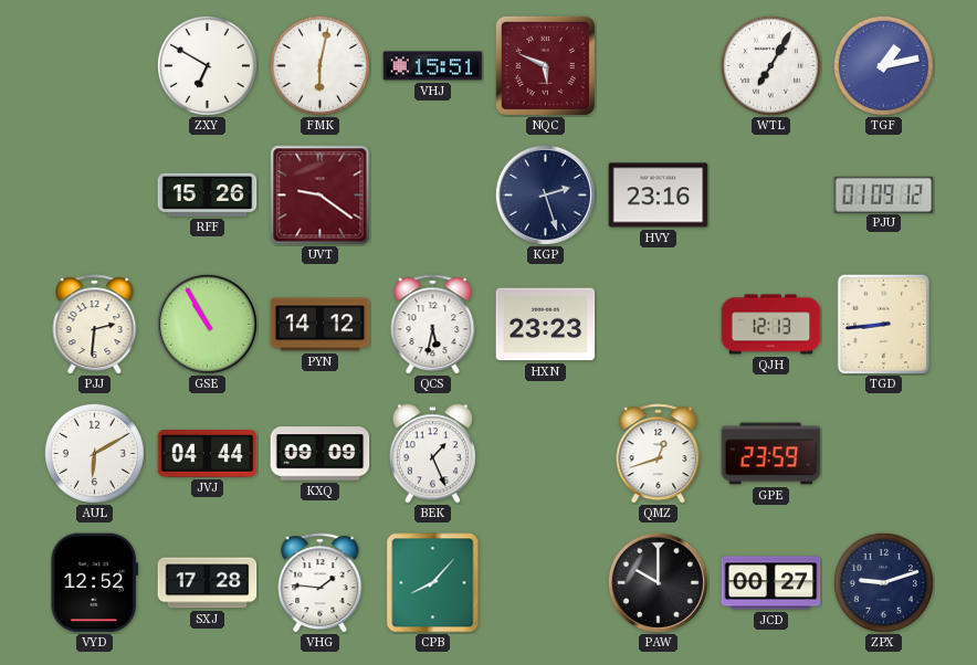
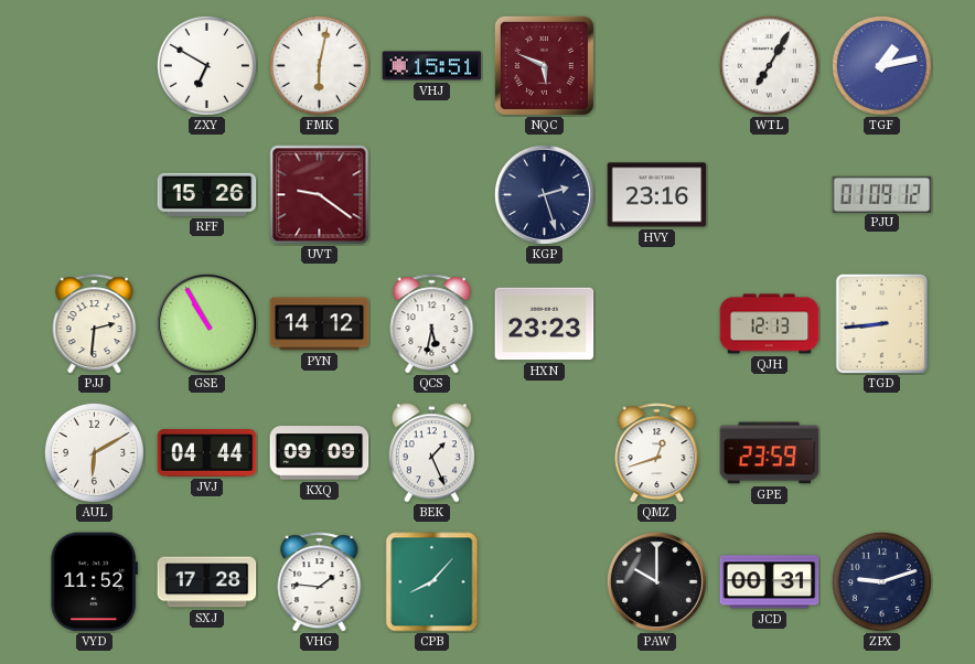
VYD: 12:52 -> 11:52 (94, 582)
JCD: 00:27 -> 00:31 (770, 582)
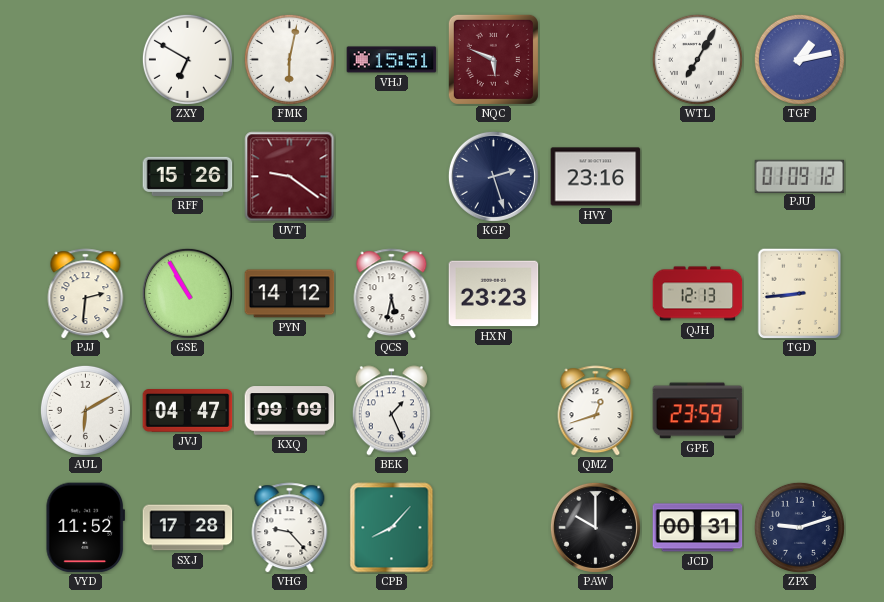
JVJ: 04:44 -> 04:47 (188, 411)
VHG: 1:46 -> 9:23 (290, 528)
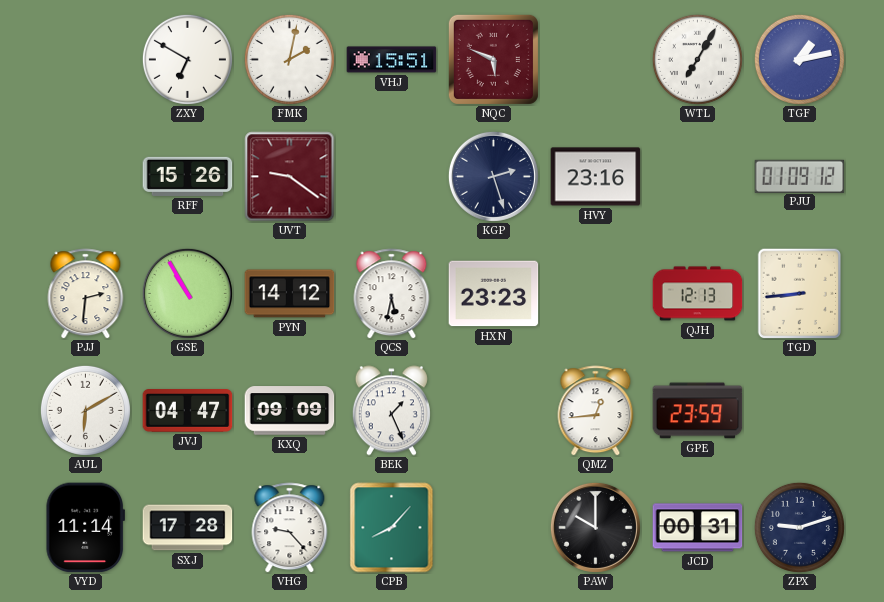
FMK: 6:02 -> 2:02 (289, 59)
QMZ: 12:42 -> 12:44 (596, 411)
VYD: 11:52 -> 11:14 (85, 528)
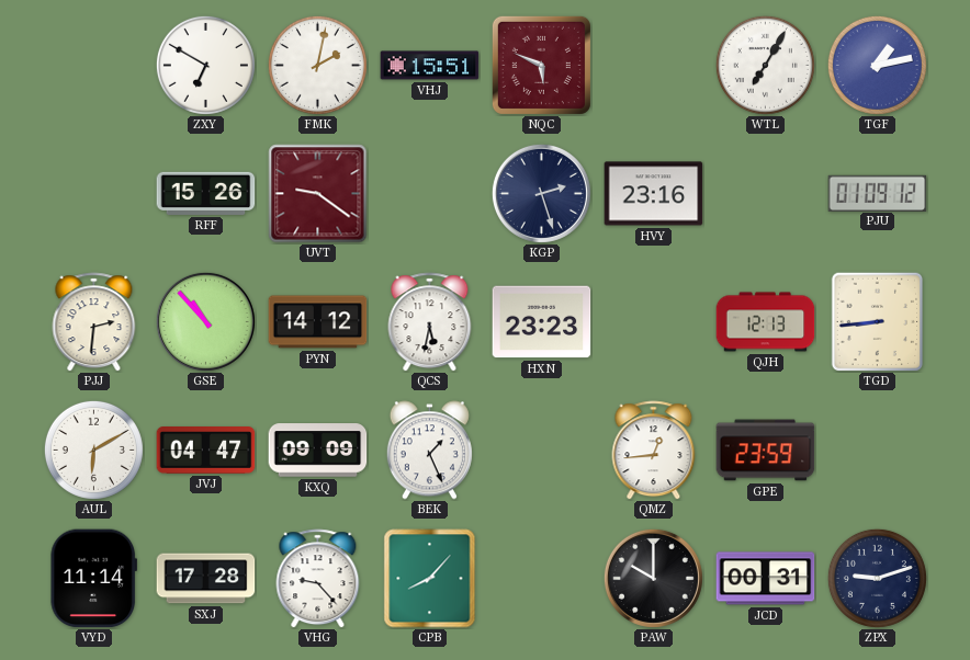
GSE: 10:55 -> 10:53 (205, 321)
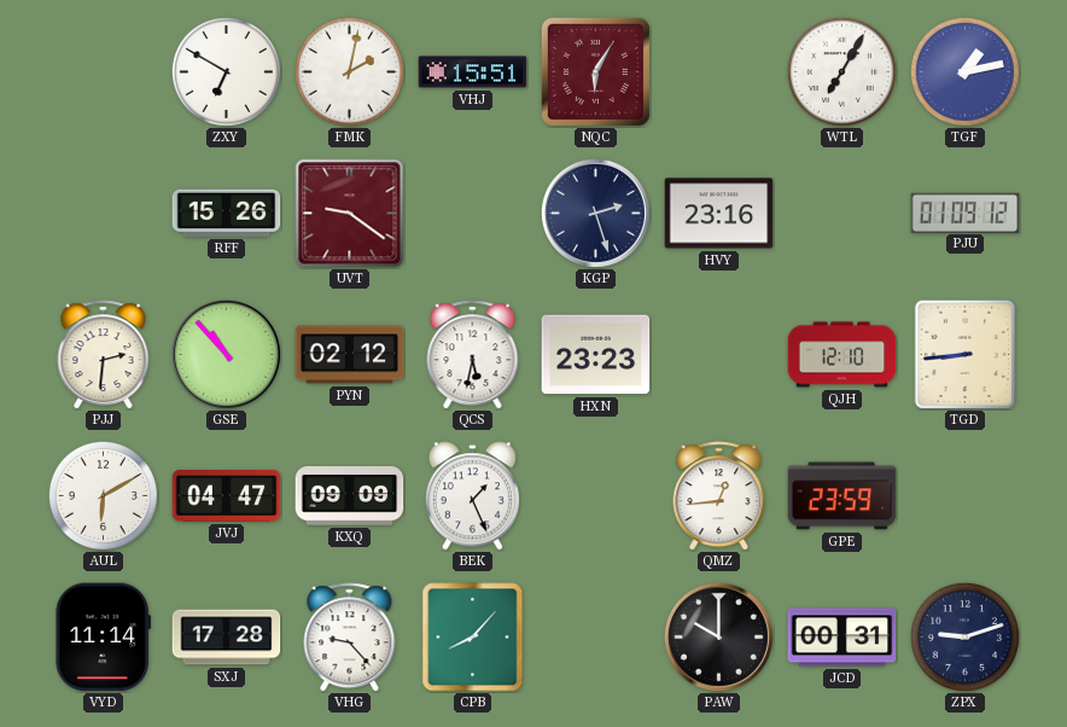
NQC: 5:49 -> 6:05 (595, 71)
PYN: 14:12 -> 02:12 (350, 355)
QJH: 12:13 -> 12:10 (842, 355)
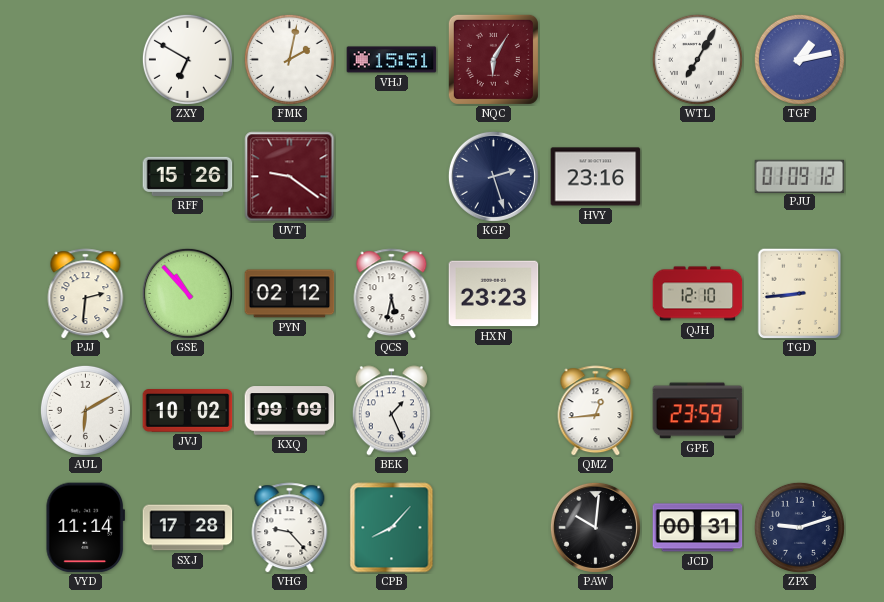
JVJ: 04:47 -> 10:02 (188, 411)
PAW: 10:00 -> 10:01 (595, 527)
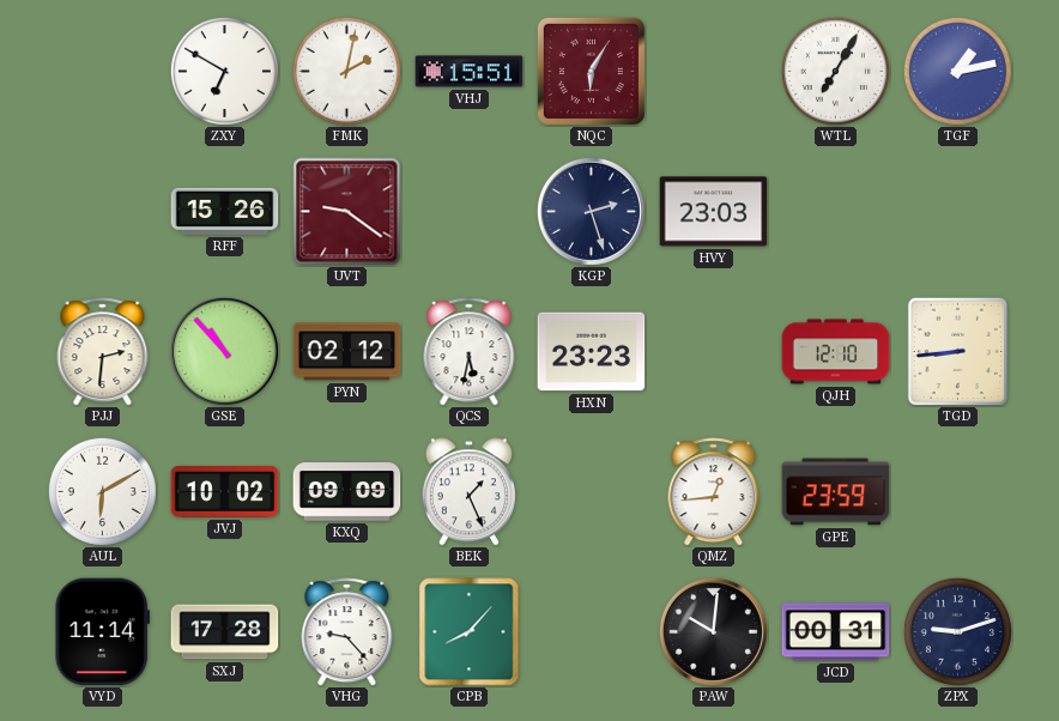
HVY: 23:16 -> 23:03 (714, 212)
PJU: 01:09 -> none (800, 176)
